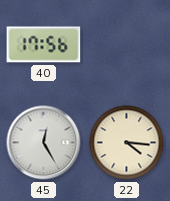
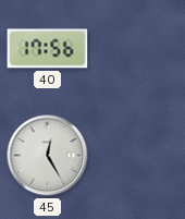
22: 4:16 -> none (127, 143)
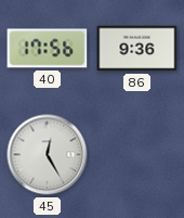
86: none -> 9:36 (137, 49)
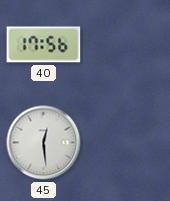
86: 9:36 -> none (137, 49)
45: 12:25 -> 12:29 (44, 143)
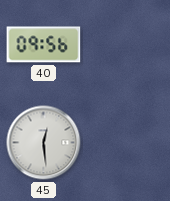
40: 17:56 -> 09:56 (44, 45)
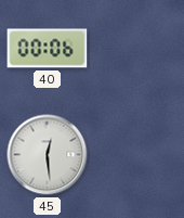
40: 09:56 -> 00:06 (48, 49)
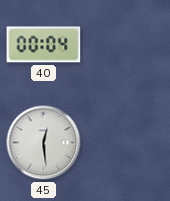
40: 00:06 -> 00:04 (44, 45)
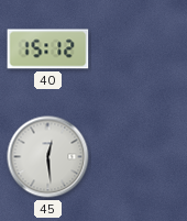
40: 00:04 -> 15:12 (48, 49)
